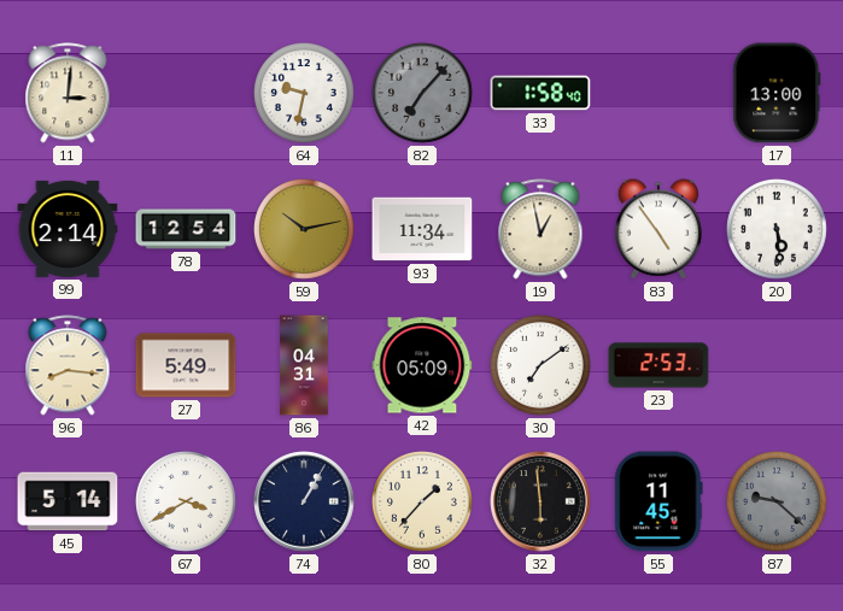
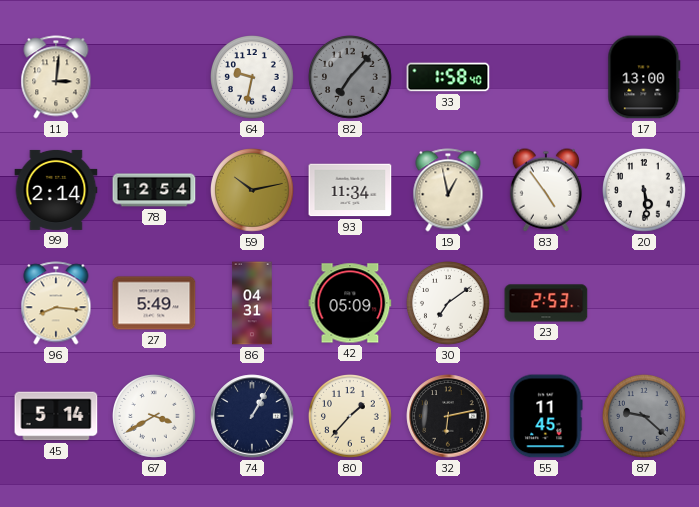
32: 5:59 -> 6:13 (448, 416)
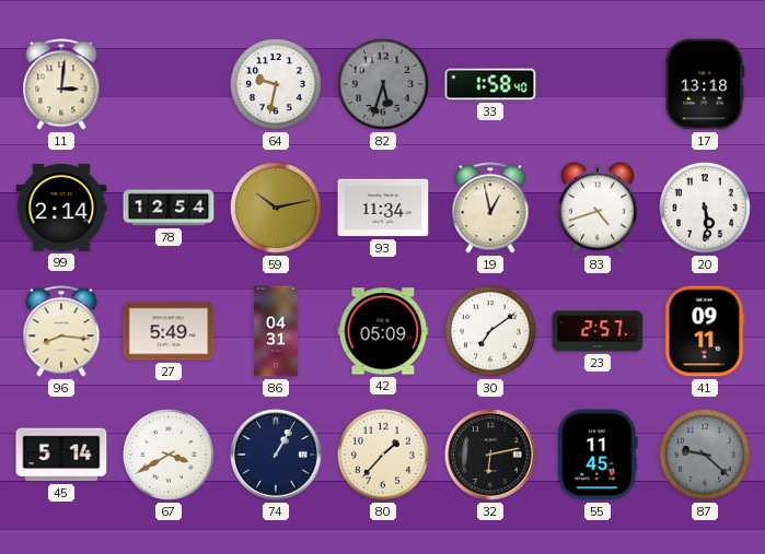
82: 7:07 -> 5:33 (384, 85)
17: 13:00 -> 13:18 (705, 84)
83: 4:54 -> 4:42 (598, 208)
23: 2:53 -> 2:57 (598, 331)
41: none -> 09:11 (705, 331)
